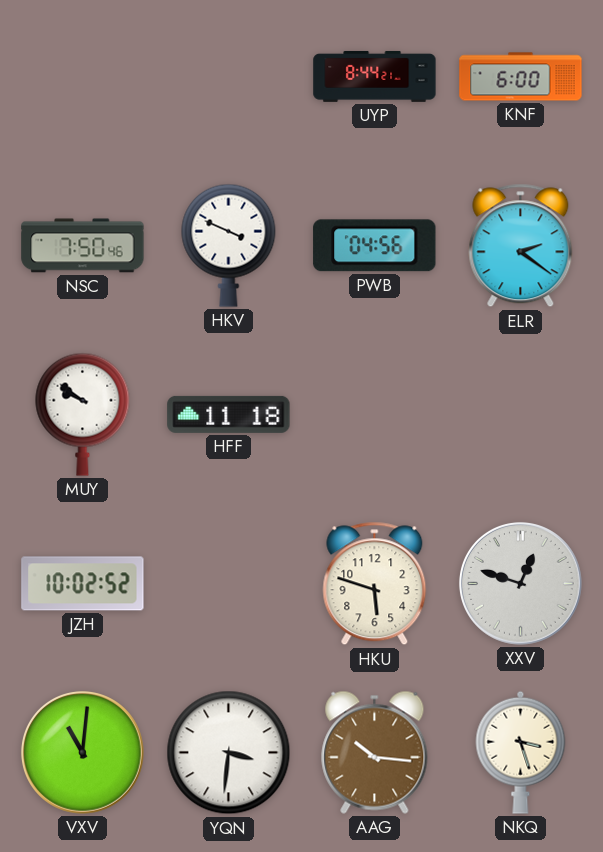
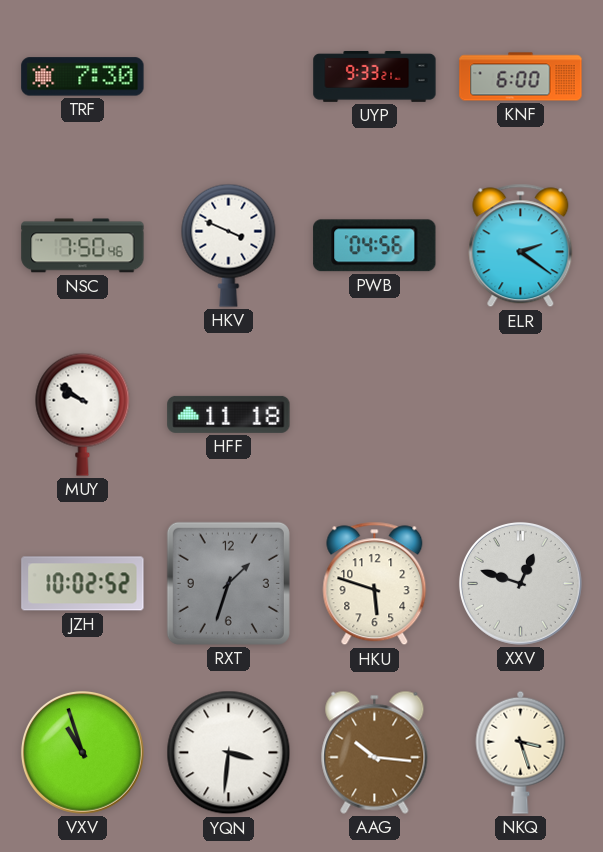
TRF: none -> 7:30 (83, 77)
UYP: 8:44 -> 9:33 (375, 77)
RXT: none -> 1:33 (228, 583)
VXV: 11:01 -> 10:57 (83, 753)
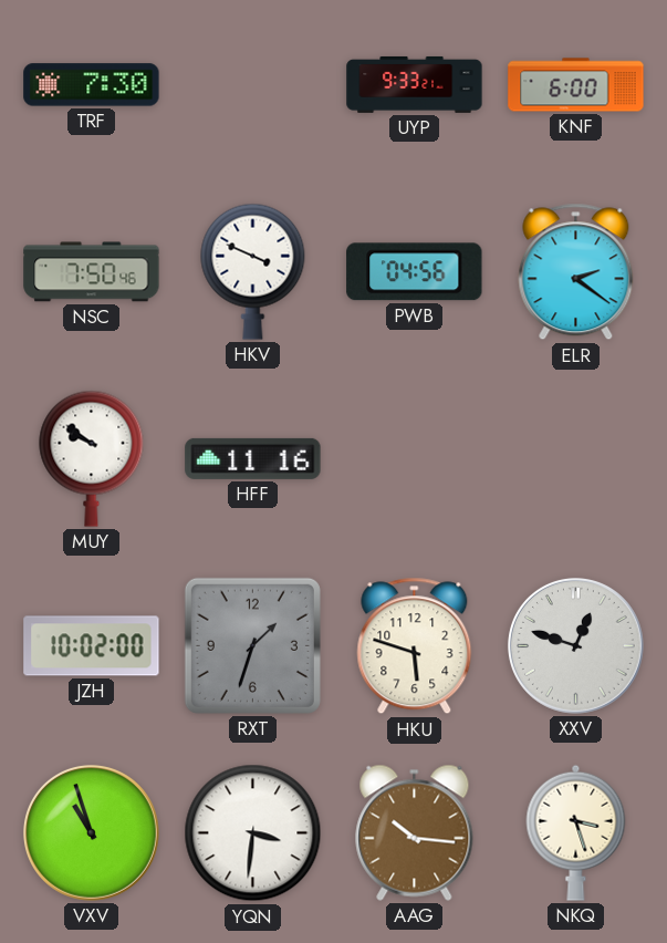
HFF: 11:18 -> 11:16 (253, 458)
JZH: 10:02:52 -> 10:02:00 (92, 646)
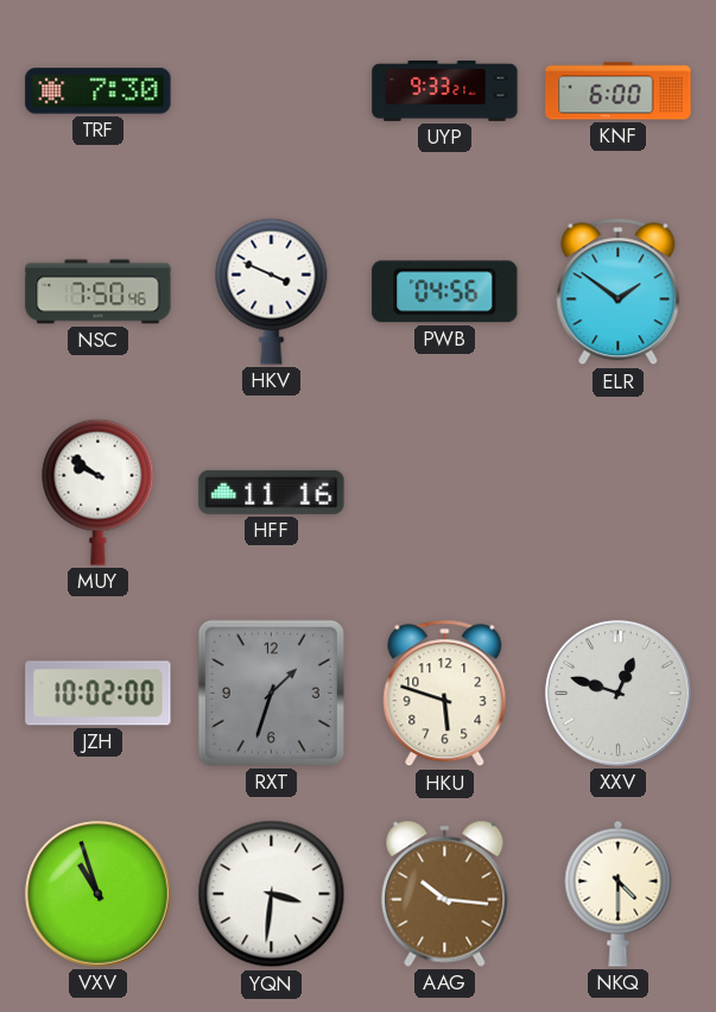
ELR: 2:21 -> 1:51 (619, 292)
NKQ: 3:27 -> 4:30 (619, 893)
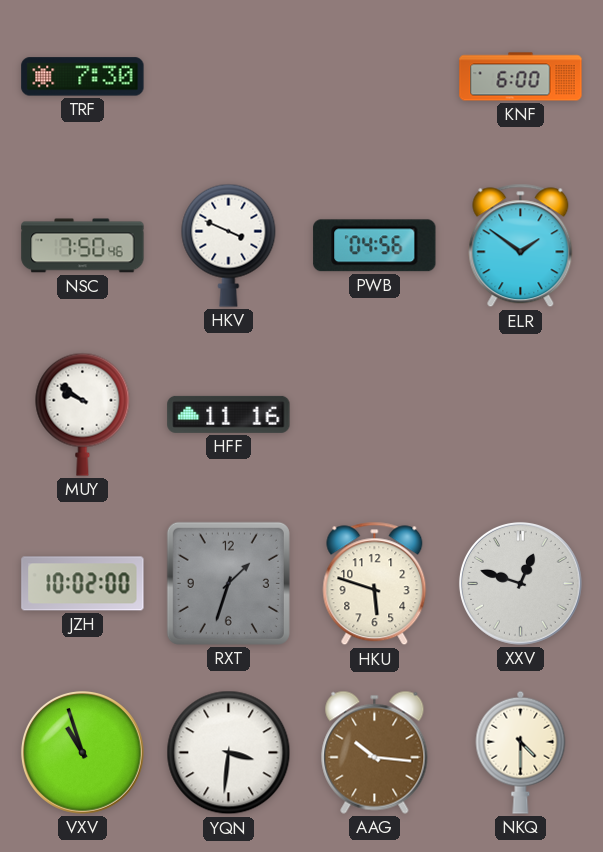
UYP: 9:33 -> none (445, 91)
